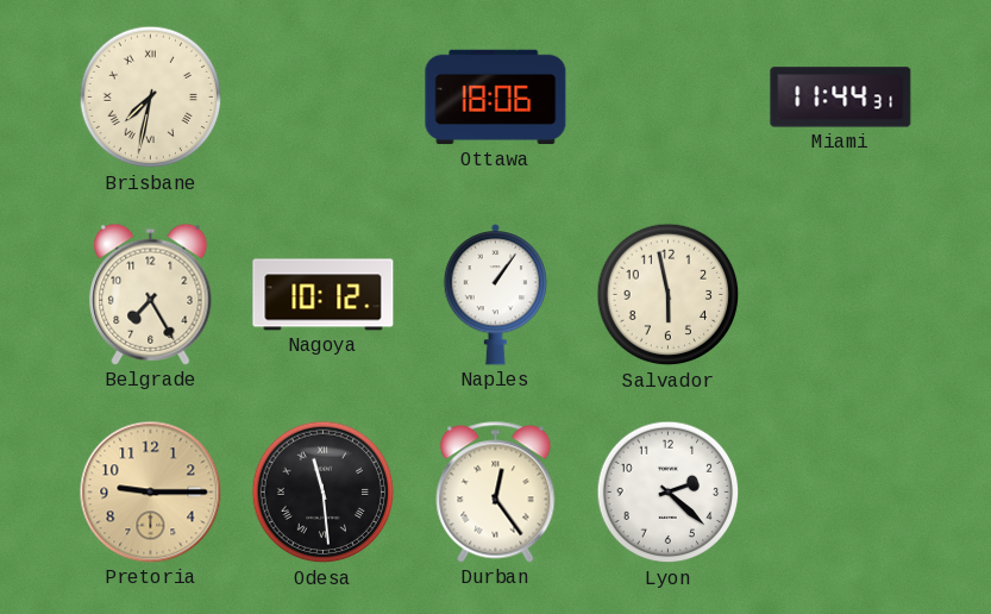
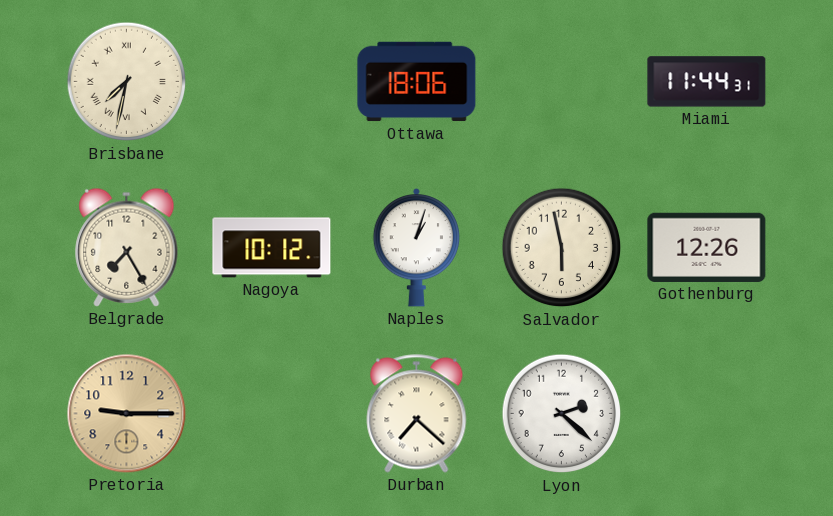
Naples: 1:06 -> 1:03 (417, 248)
Gothenburg: none -> 12:26 (707, 247)
Odesa: 11:29 -> none (324, 493)
Durban: 12:24 -> 7:22 (417, 414)
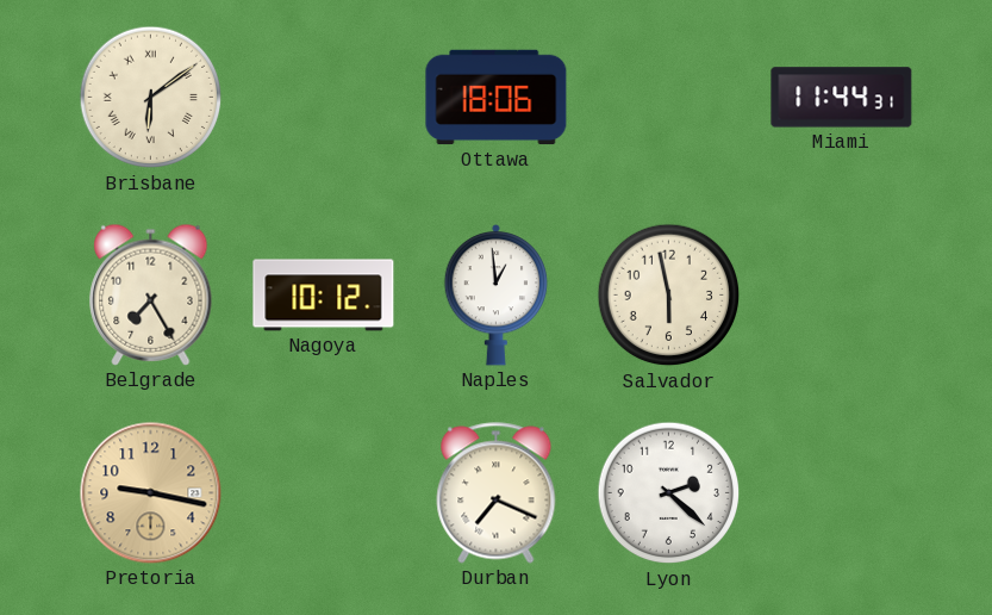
Brisbane: 7:32 -> 6:09 (151, 98)
Naples: 1:03 -> 12:59 (497, 296)
Gothenburg: 12:26 -> none (707, 247)
Pretoria: 9:15 -> 9:17 (151, 493)
Durban: 7:22 -> 7:19 (497, 493)
